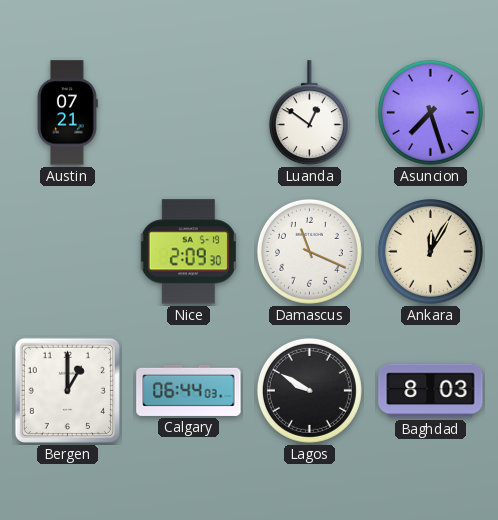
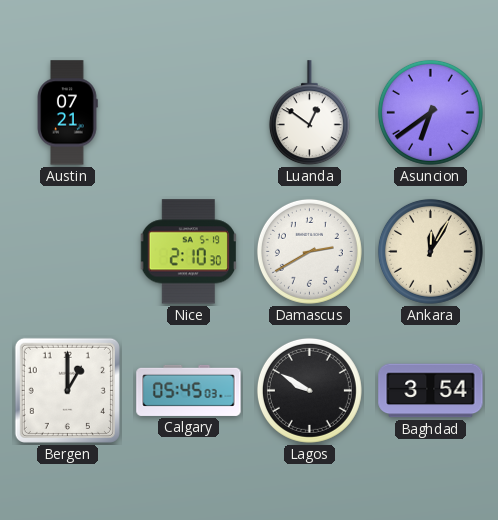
Asuncion: 7:27 -> 6:39 (430, 112)
Nice: 2:09 -> 2:10 (188, 252)
Damascus: 11:19 -> 2:40 (309, 251)
Calgary: 06:44 -> 05:45 (189, 390)
Baghdad: 8:03 -> 3:54 (431, 391)
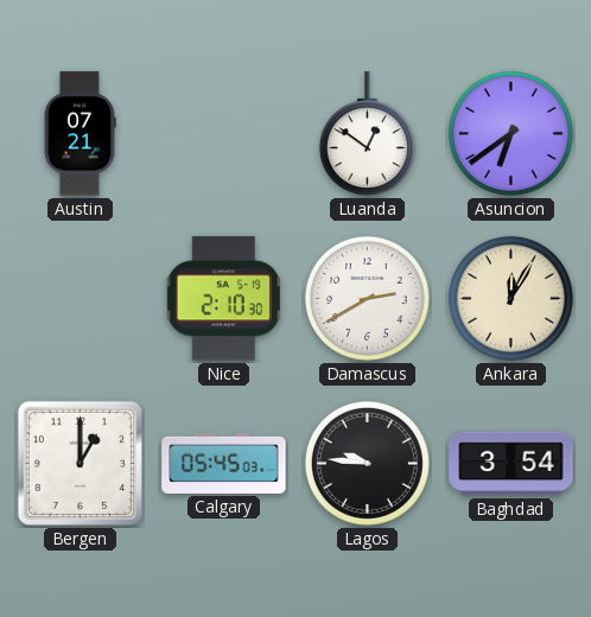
Lagos: 9:50 -> 9:46 (367, 463)
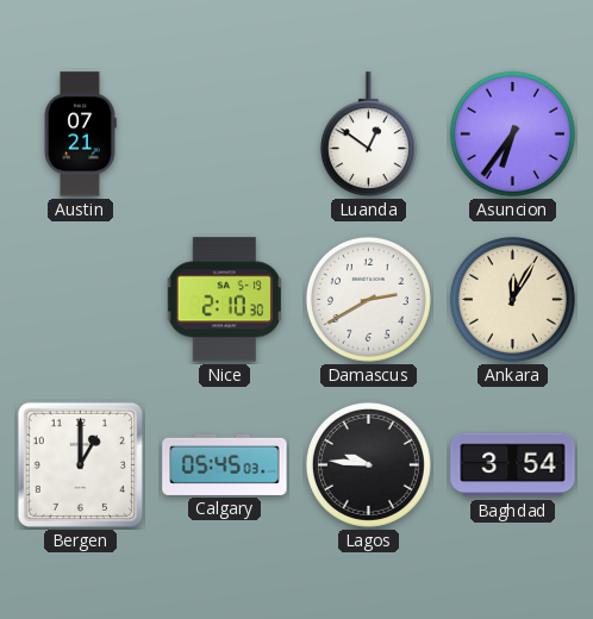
Asuncion: 6:39 -> 6:36 (512, 133)
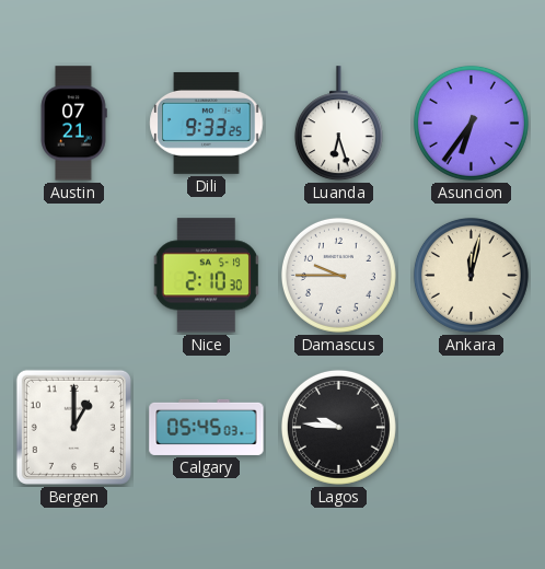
Dili: none -> 9:33 (207, 123)
Luanda: 12:51 -> 6:27 (338, 124)
Damascus: 2:40 -> 9:45 (338, 275)
Ankara: 12:05 -> 12:02 (471, 275)
Baghdad: 3:54 -> none (513, 465)
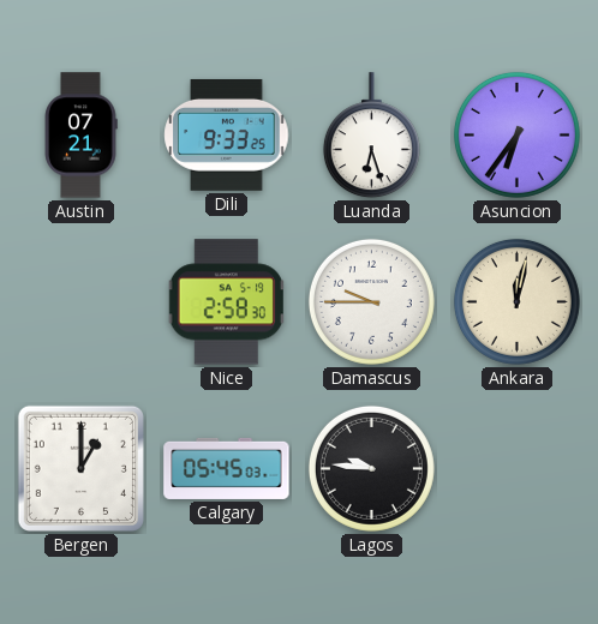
Nice: 2:10 -> 2:58 (226, 302)
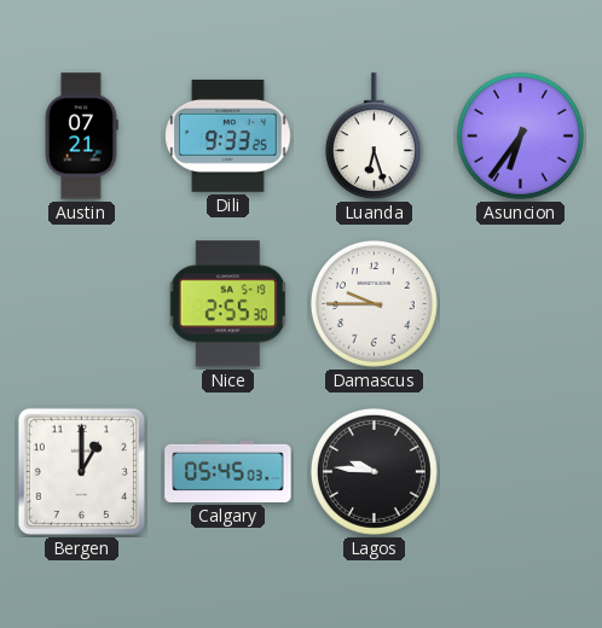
Nice: 2:58 -> 2:55 (227, 304)
Ankara: 12:02 -> none (516, 301)
